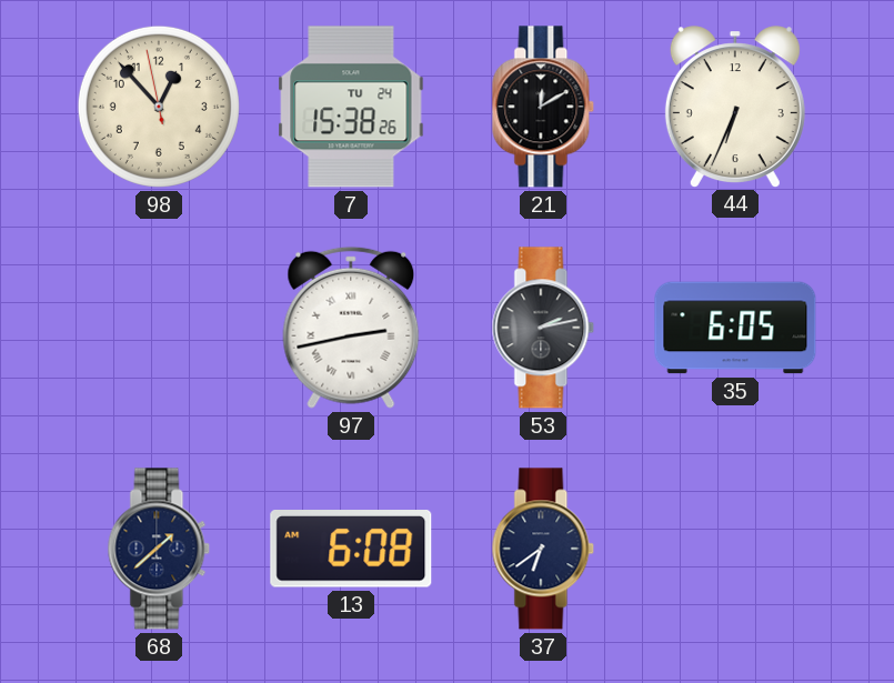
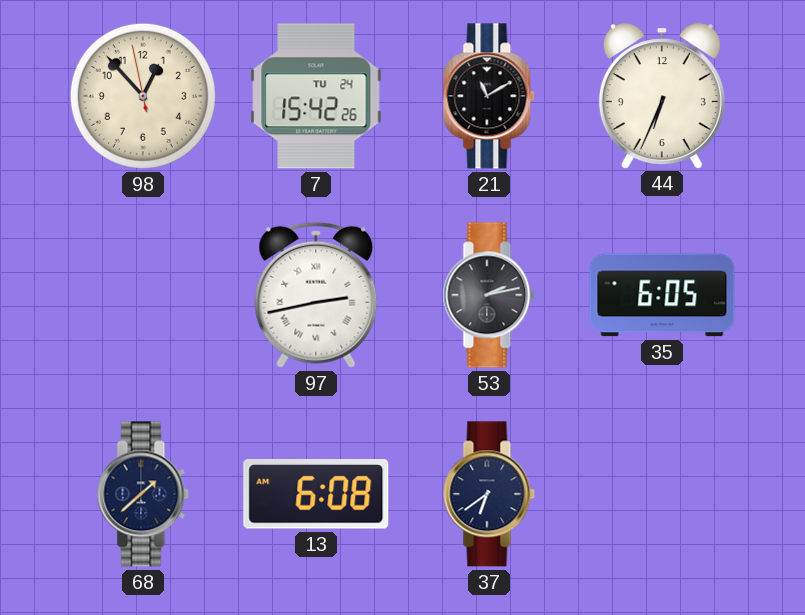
7: 15:38 -> 15:42 (316, 96)
21: 12:10 -> 11:10 (489, 96)
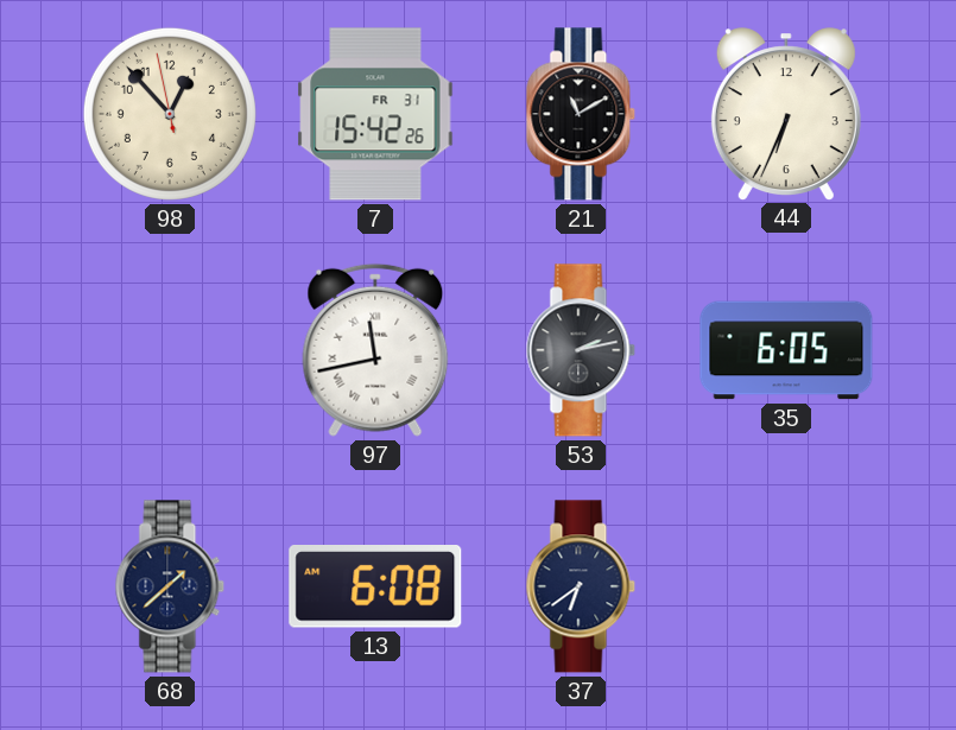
7 date: TU 24 -> FR 31 (375, 114)
97: 2:43 -> 11:43 (375, 350)
